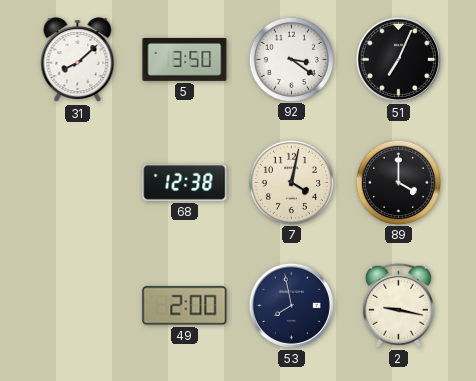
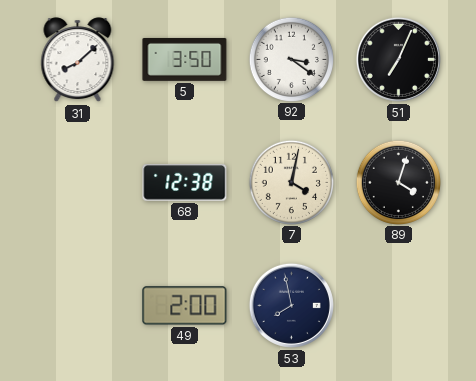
89: 4:00 -> 4:03 (398, 182)
2: 9:17 -> none (398, 305)
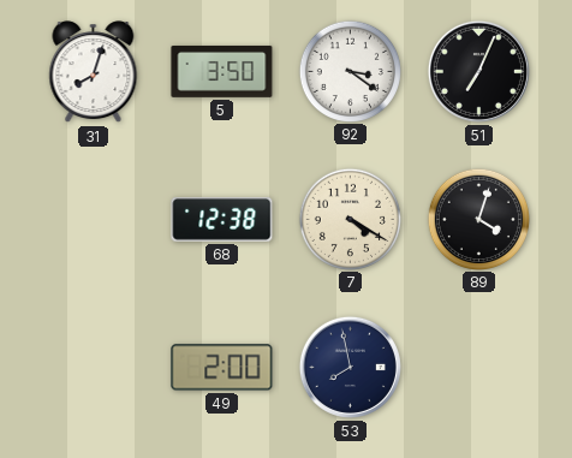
31: 8:08 -> 8:03 (94, 72)
7: 4:02 -> 4:20 (350, 219)
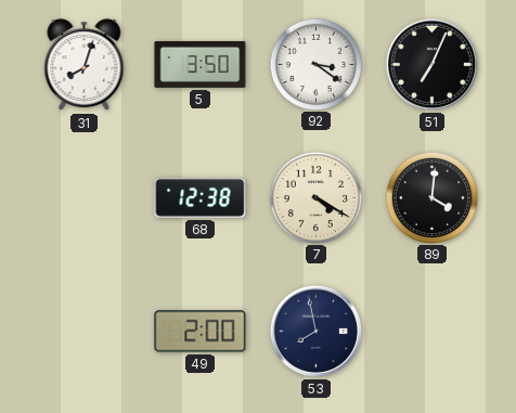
89: 4:03 -> 4:01 (431, 197)
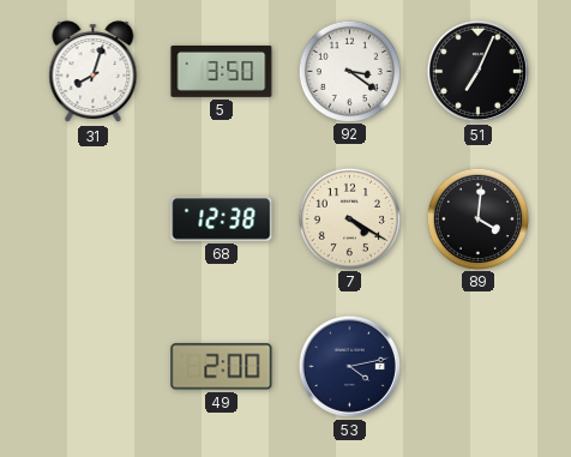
53: 7:58 -> 4:13 (349, 366)
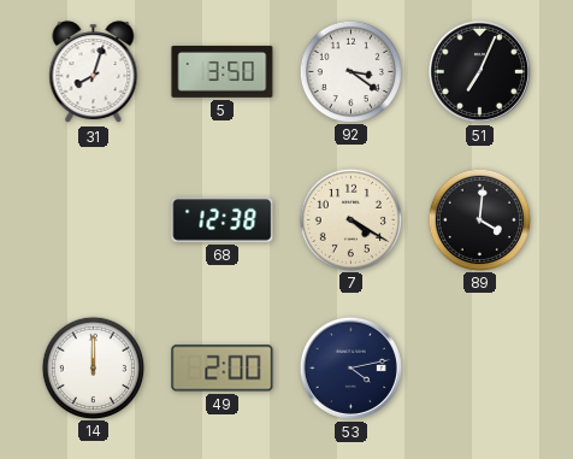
14: none -> 12:00 (93, 367)
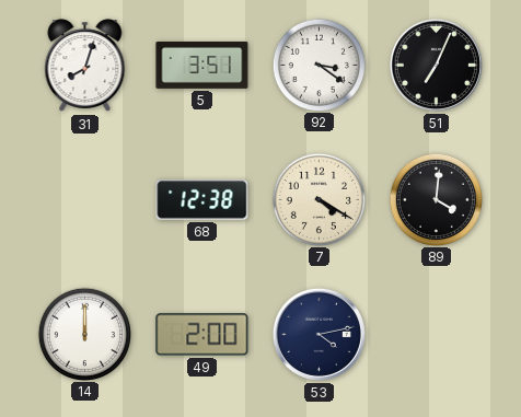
5: 3:50 -> 3:51 (202, 65)
